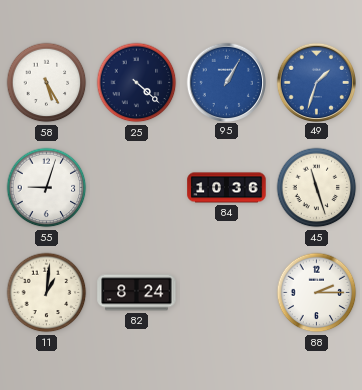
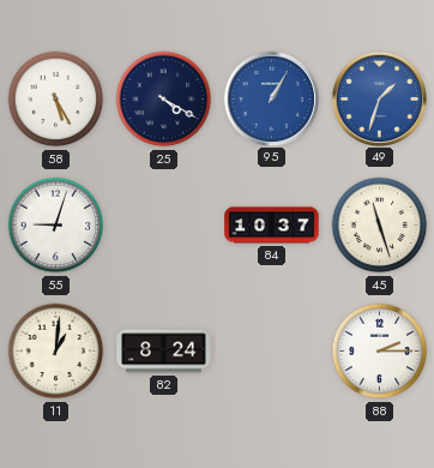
25: 4:22 -> 4:20 (164, 100)
84: 10:36 -> 10:37 (272, 226)
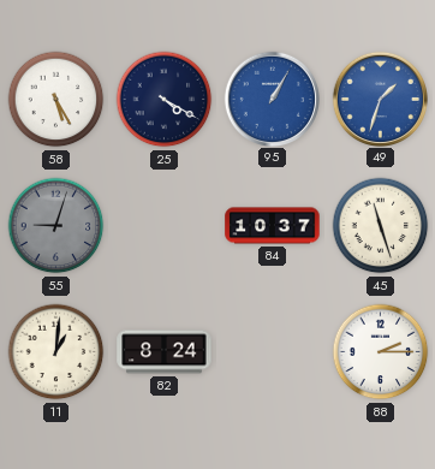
55 dial: white -> grey (56, 226)
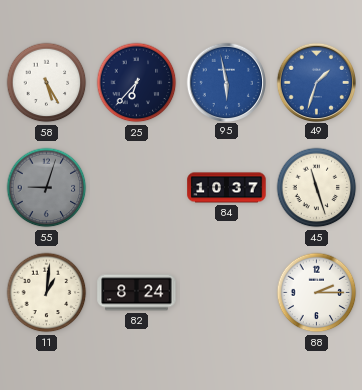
25: 4:20 -> 6:37 (137, 83)
95: 1:05 -> 5:58 (226, 82)
